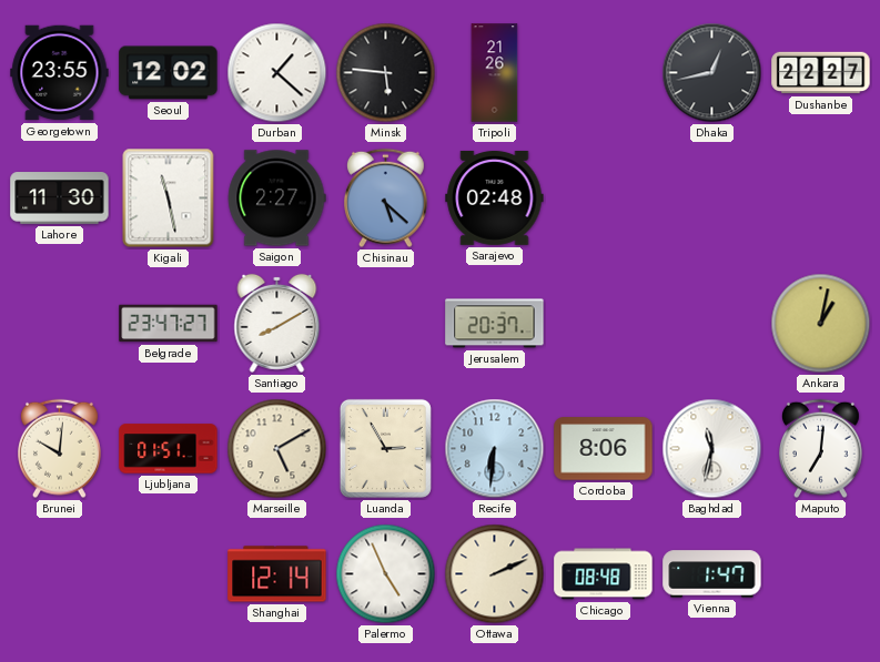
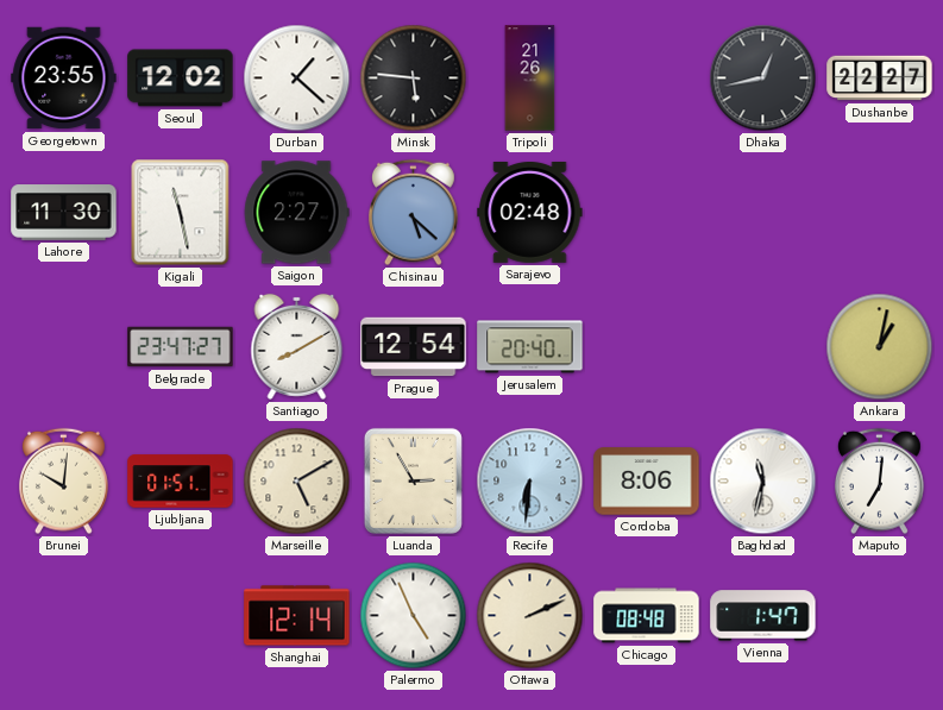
Prague: none -> 12:54 (414, 347)
Jerusalem: 20:37 -> 20:40 (530, 347)
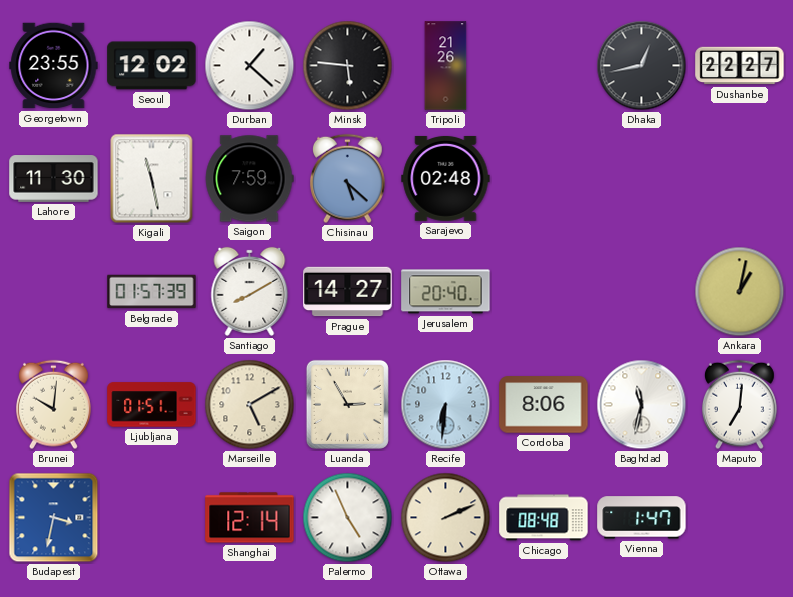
Saigon: 2:27 -> 7:59 (249, 179)
Belgrade: 23:47 -> 01:57 (152, 292)
Prague: 12:54 -> 14:27 (348, 292)
Budapest: none -> 3:32 (54, 518)
